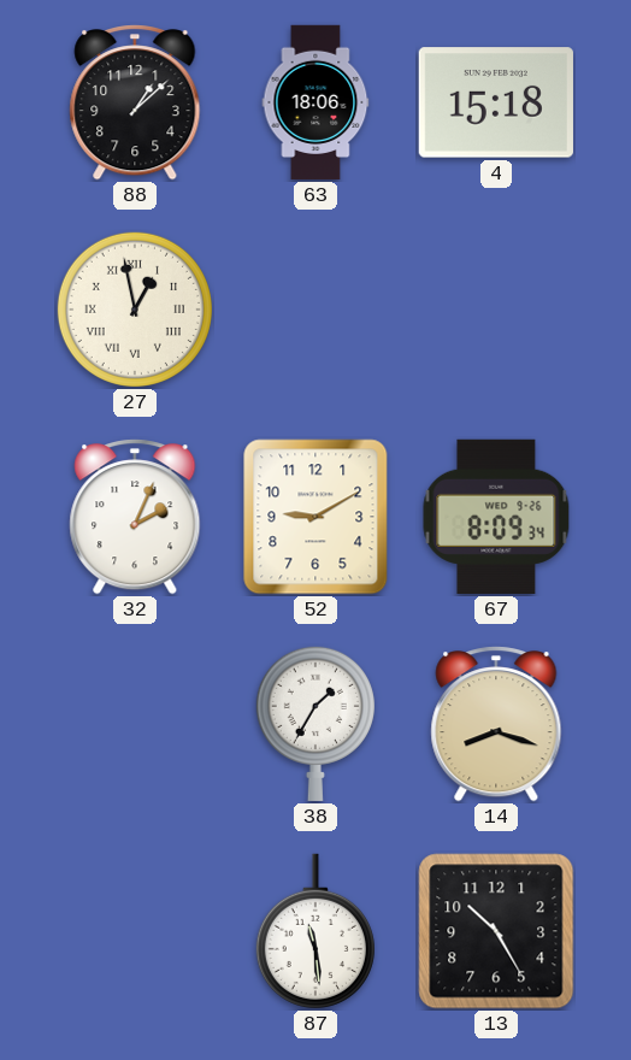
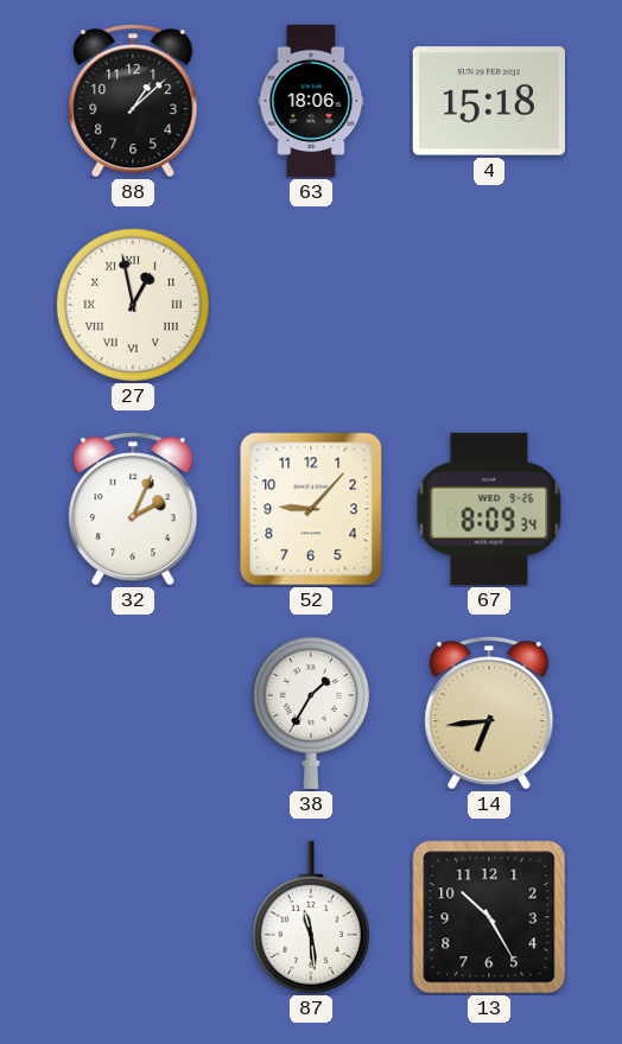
52: 9:10 -> 9:07 (311, 509)
14: 8:18 -> 6:44 (489, 713)
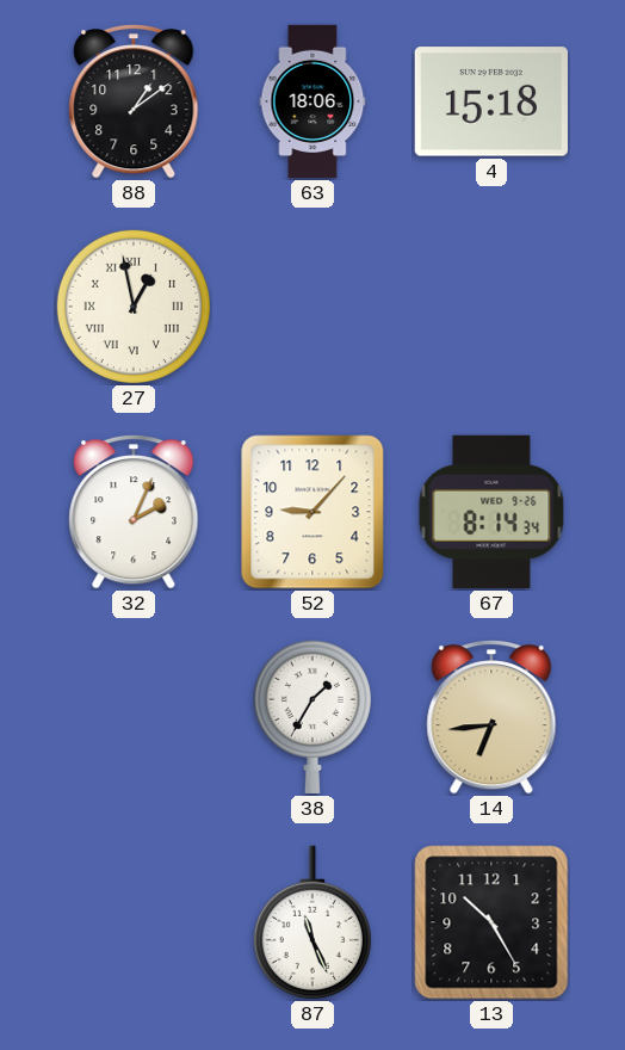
88: 1:08 -> 1:09 (134, 101)
67: 8:09 -> 8:14 (491, 512)
87: 11:29 -> 11:26 (312, 922)
